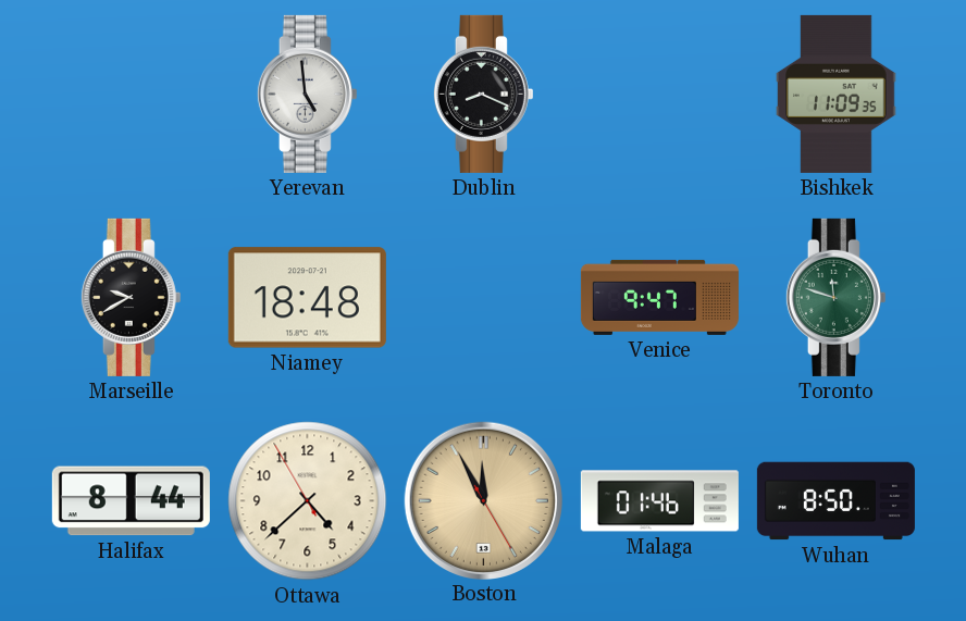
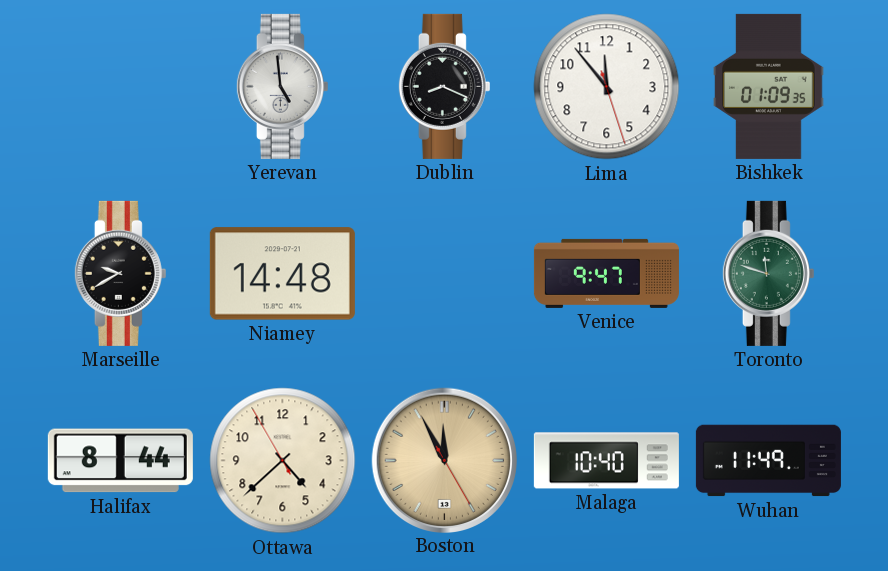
Lima: none -> 11:53 (607, 87)
Bishkek: 11:09 -> 01:09 (769, 86)
Niamey: 18:48 -> 14:48 (282, 274)
Malaga: 01:46 -> 10:40 (606, 461)
Wuhan: 8:50 -> 11:49 (768, 461)
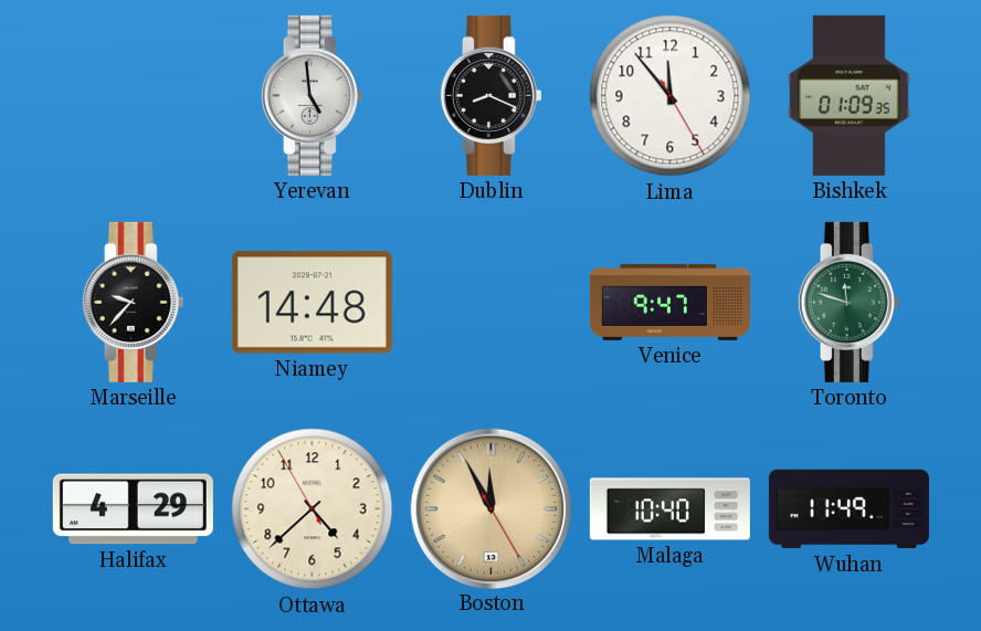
Lima: 11:53:27 -> 11:53:25 (671, 96)
Marseille: 9:40 -> 9:37 (133, 302)
Halifax: 8:44 -> 4:29 (133, 509)
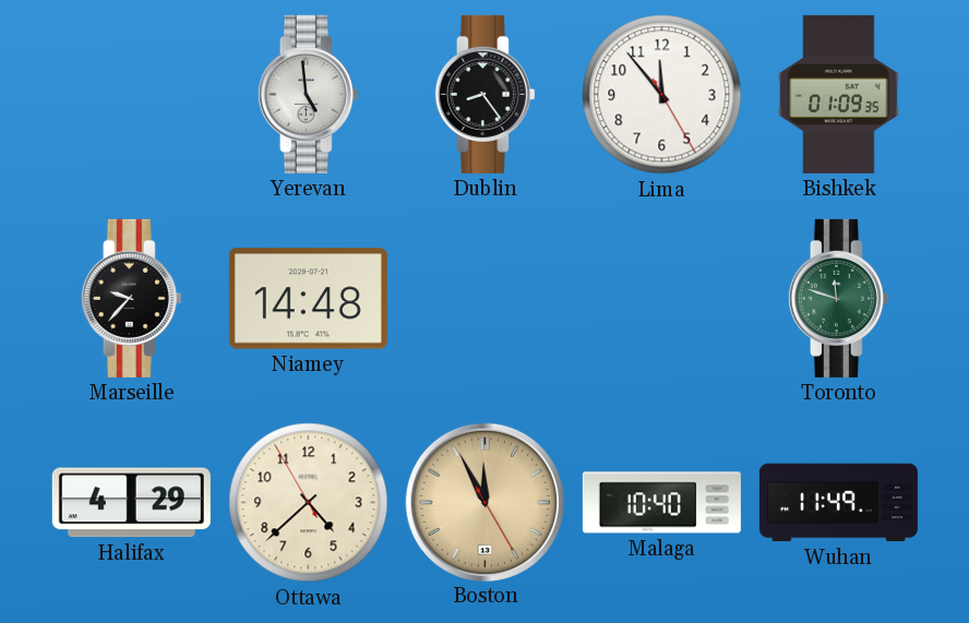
Dublin: 8:19 -> 8:24 (484, 94)
Venice: 9:47 -> none (669, 302)
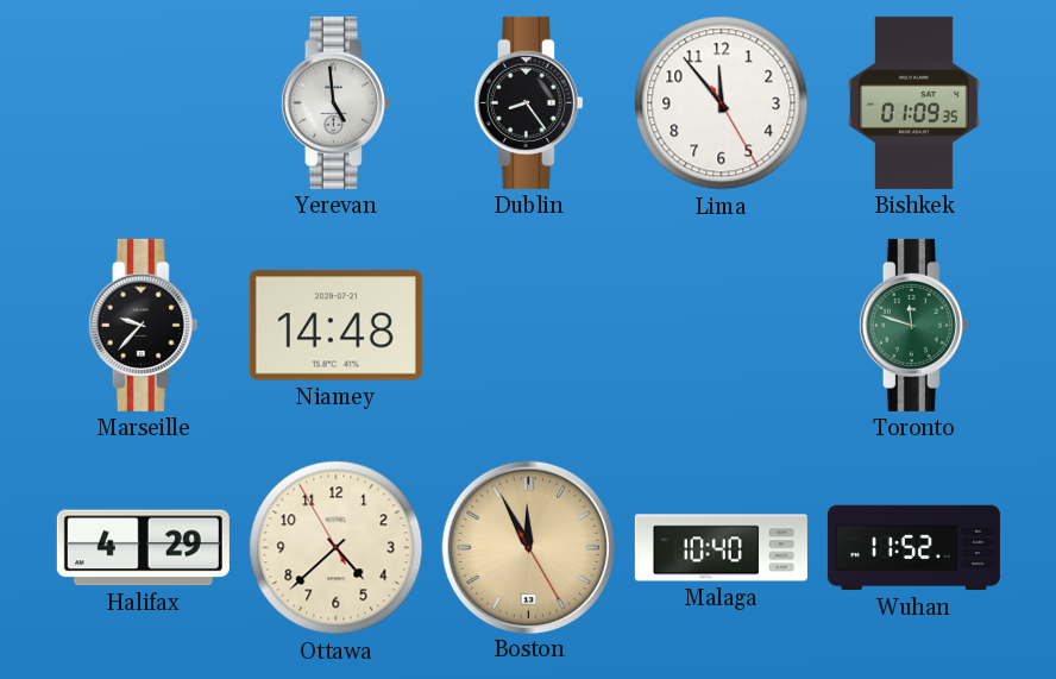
Wuhan: 11:49 -> 11:52 (913, 548)
